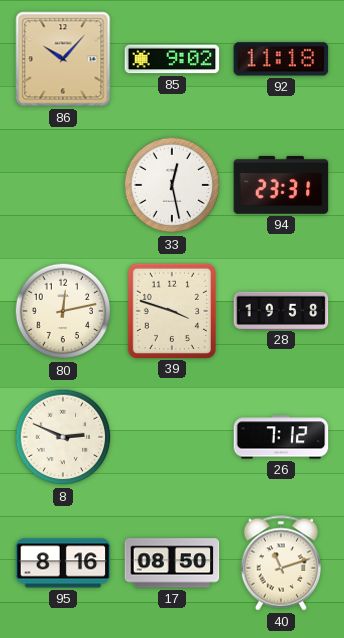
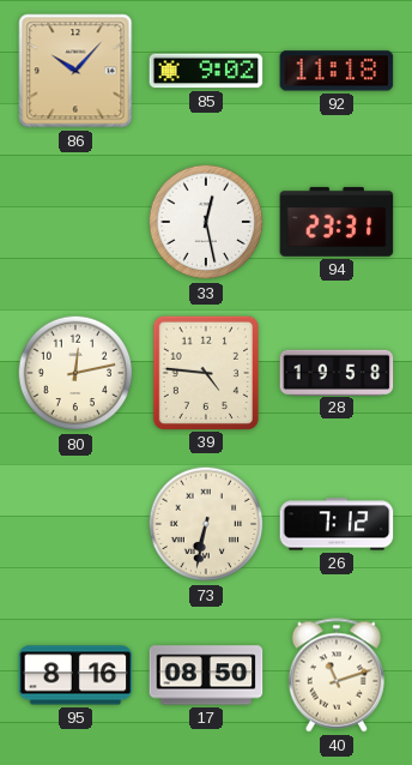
39: 3:48 -> 4:46 (205, 372)
8: 2:49 -> none (63, 437)
73: none -> 6:32 (206, 524)
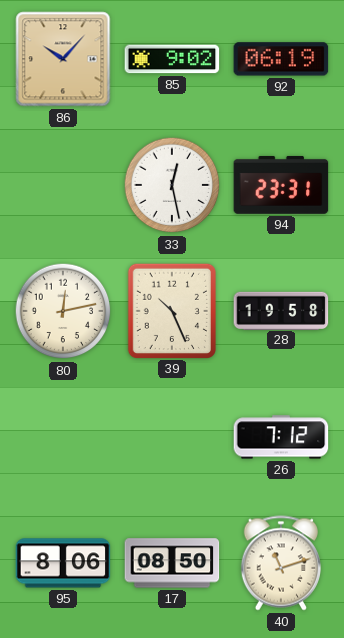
92: 11:18 -> 06:19 (281, 59)
39: 4:46 -> 10:26 (171, 310)
73: 6:32 -> none (206, 524)
95: 8:16 -> 8:06 (63, 563)
